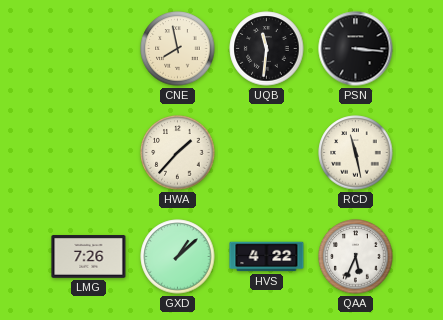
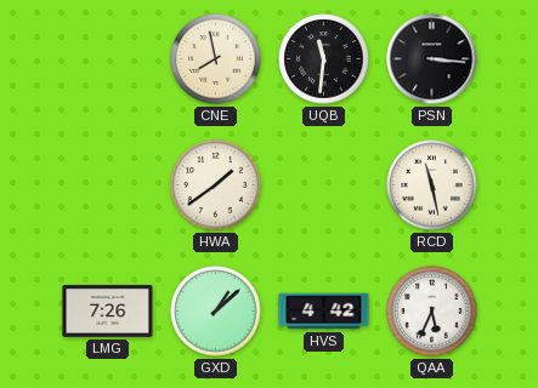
HWA: 1:37 -> 1:39 (216, 186)
HVS: 4:22 -> 4:42 (324, 312)
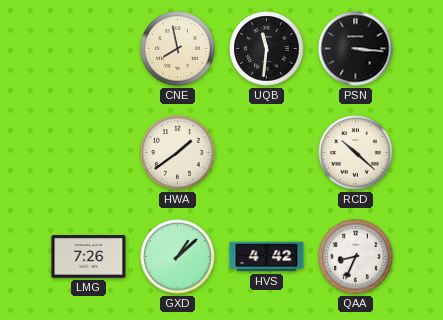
RCD: 11:28 -> 10:22 (356, 153)
QAA: 5:34 -> 8:34 (356, 257)
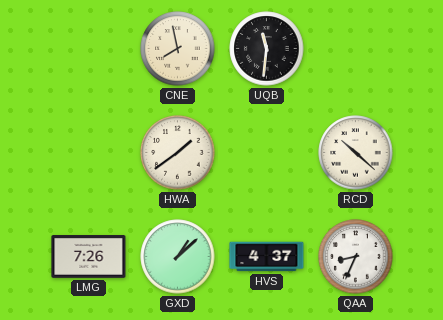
PSN: 3:16 -> none (356, 49)
HVS: 4:42 -> 4:37 (267, 257)
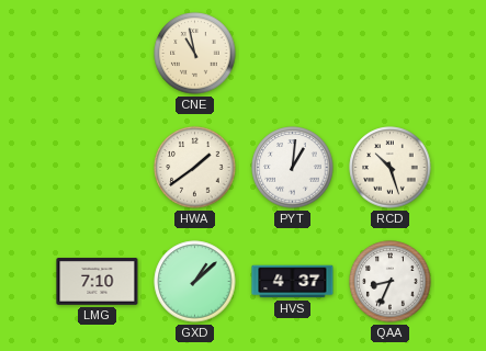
CNE: 7:58 -> 10:58 (195, 54)
UQB: 11:31 -> none (267, 49)
PYT: none -> 1:01 (293, 168)
RCD: 10:22 -> 10:27 (391, 168)
LMG: 7:26 -> 7:10 (98, 282)
